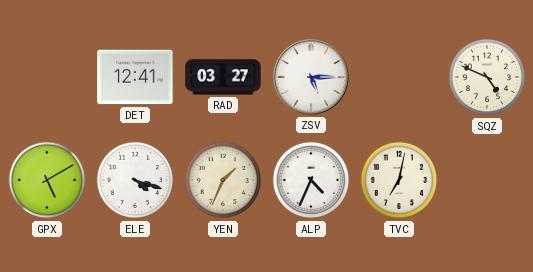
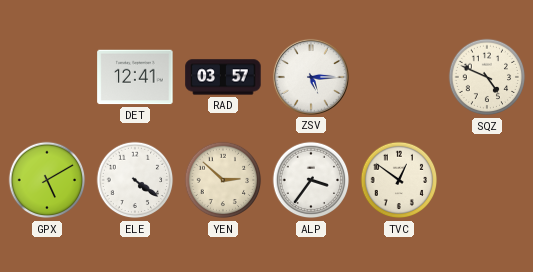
RAD: 03:27 -> 03:57 (223, 77)
ELE: 4:18 -> 4:21 (135, 180)
YEN: 1:34 -> 2:52 (223, 180)
ALP: 4:34 -> 3:36 (311, 180)
TVC: 7:02 -> 12:51 (399, 180)
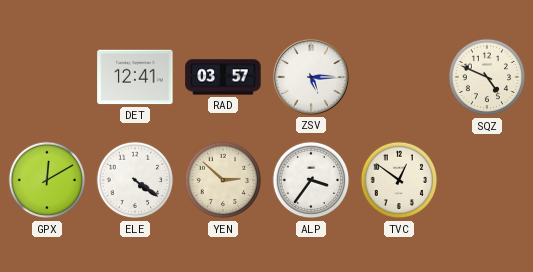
GPX: 5:10 -> 12:10 (47, 180)
